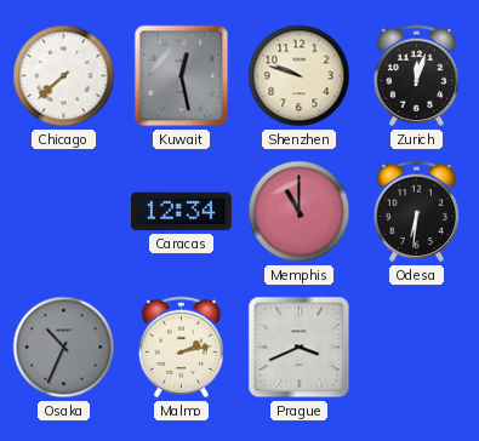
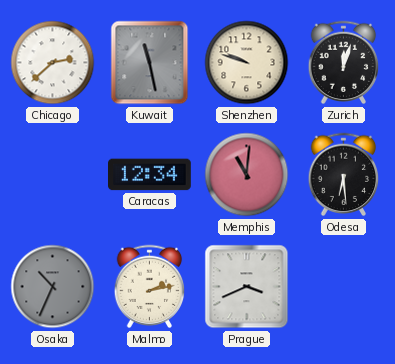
Chicago: 7:38 -> 2:38 (53, 63)
Kuwait: 12:28 -> 11:28 (150, 63)
Memphis: 11:00 -> 11:01 (247, 175)
Odesa: 6:31 -> 6:29 (344, 175)
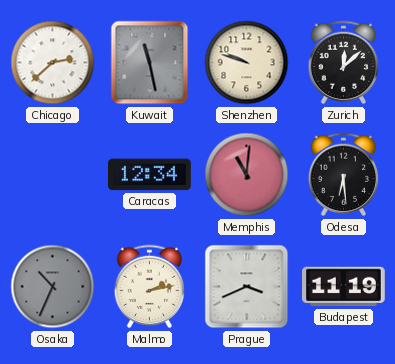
Zurich: 12:03 -> 12:08 (344, 63)
Budapest: none -> 11:19 (344, 287)
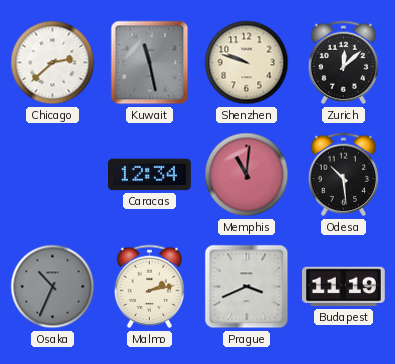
Odesa: 6:29 -> 10:29 (344, 175)
